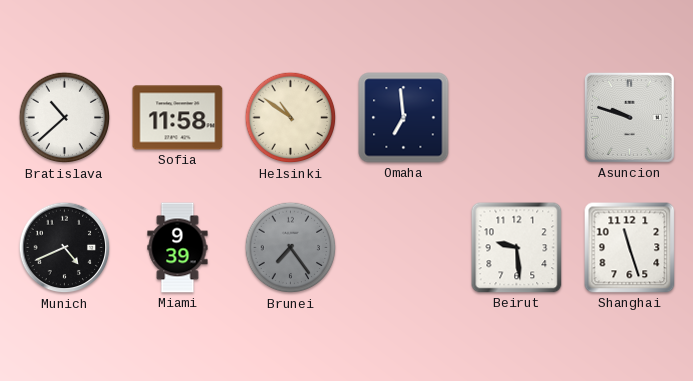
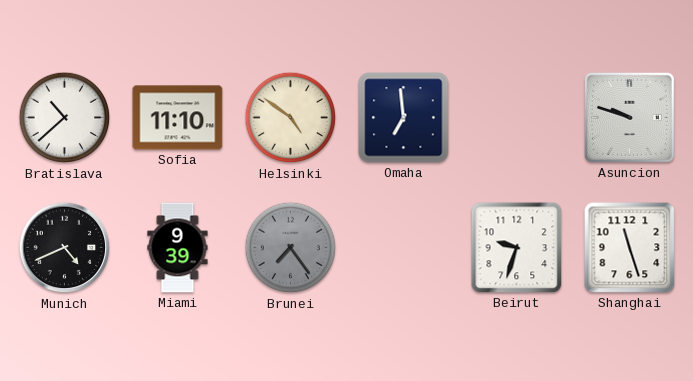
Sofia: 11:58 -> 11:10 (178, 118)
Helsinki: 10:51 -> 4:51 (291, 118)
Beirut: 9:29 -> 9:33 (517, 248)
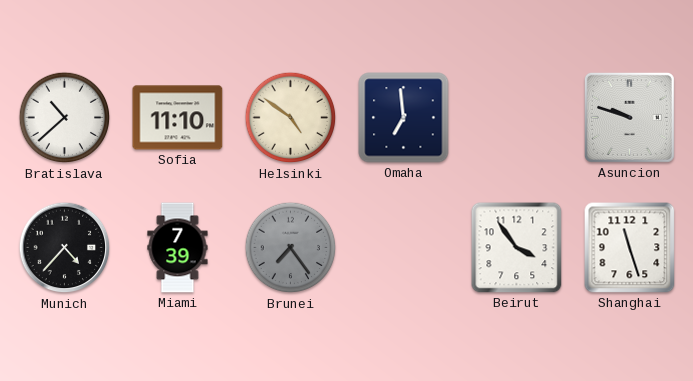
Munich: 4:41 -> 4:37 (65, 248)
Miami: 9:39 -> 7:39 (178, 248)
Beirut: 9:33 -> 3:54 (517, 248)
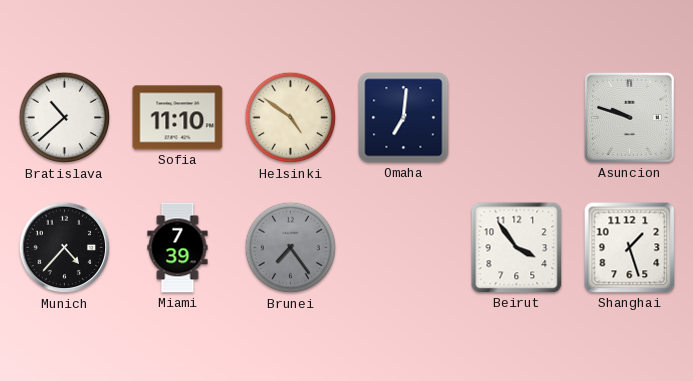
Omaha: 6:59 -> 7:01 (404, 118)
Shanghai: 11:27 -> 1:27 (630, 248)
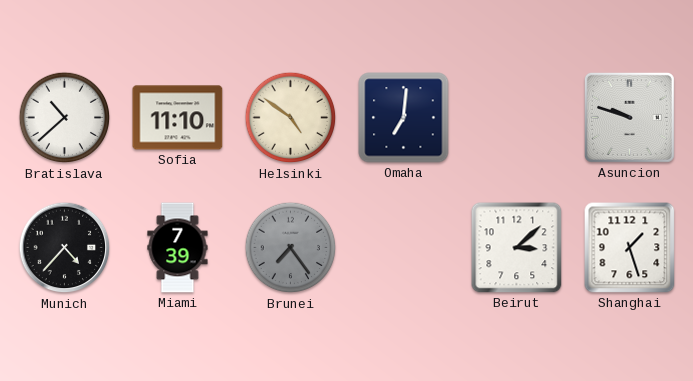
Beirut: 3:54 -> 3:08 (517, 248)
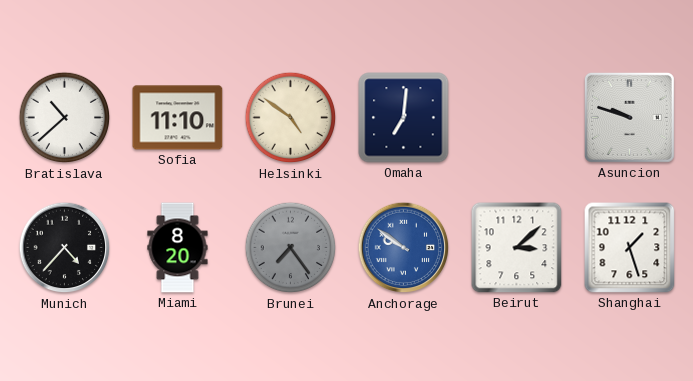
Miami: 7:39 -> 8:20 (178, 248)
Anchorage: none -> 9:51 (404, 248)
